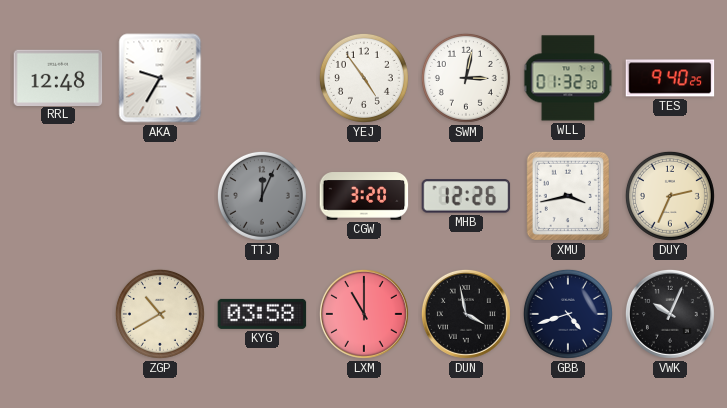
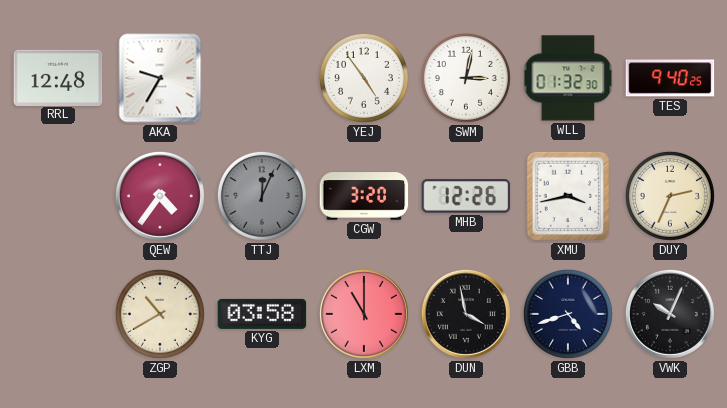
QEW: none -> 4:36 (160, 196)
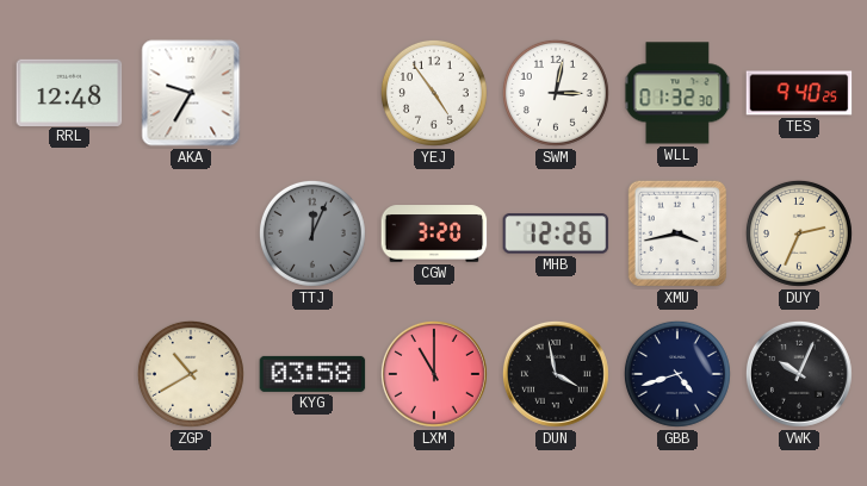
QEW: 4:36 -> none (160, 196)
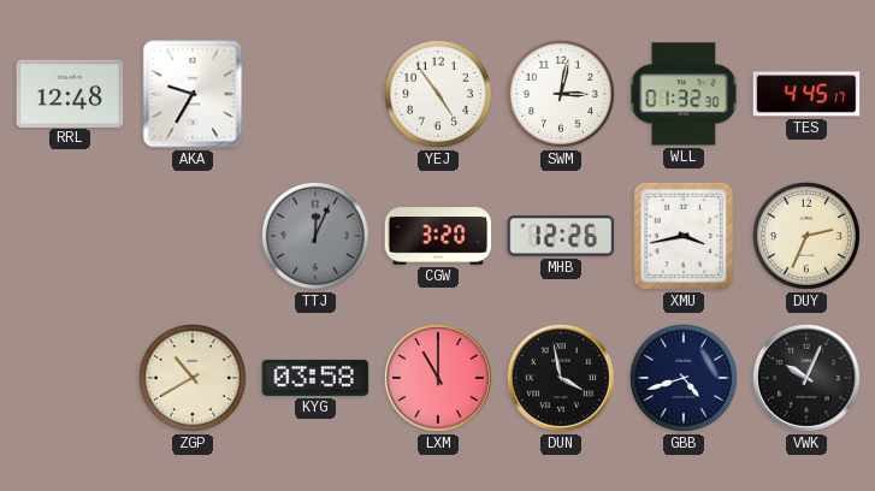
TES: 9:40 -> 4:45 (806, 94)
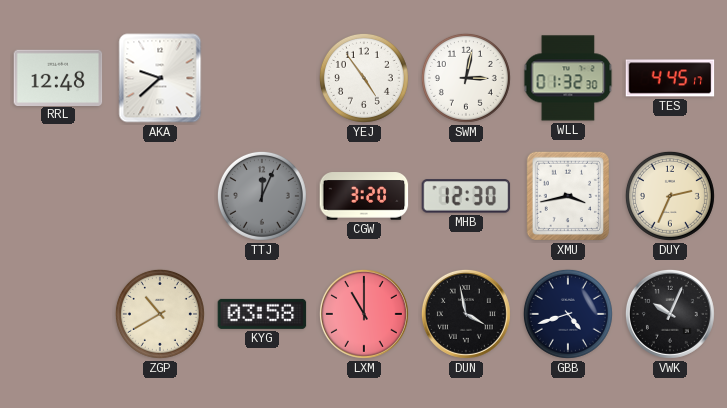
AKA: 9:35 -> 9:38 (160, 78)
MHB: 12:26 -> 12:30 (466, 196)
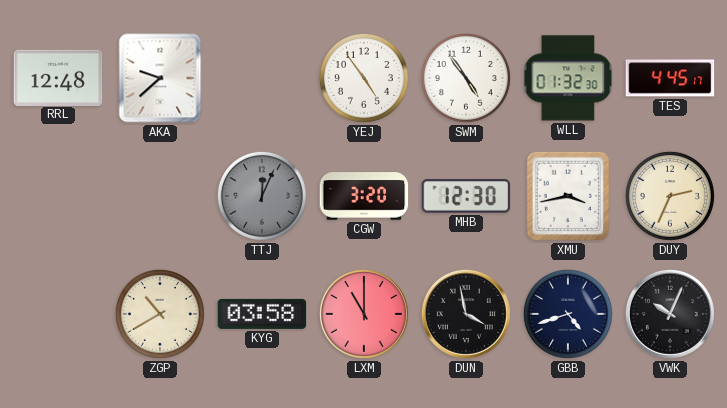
SWM: 3:02 -> 4:54 (466, 78)
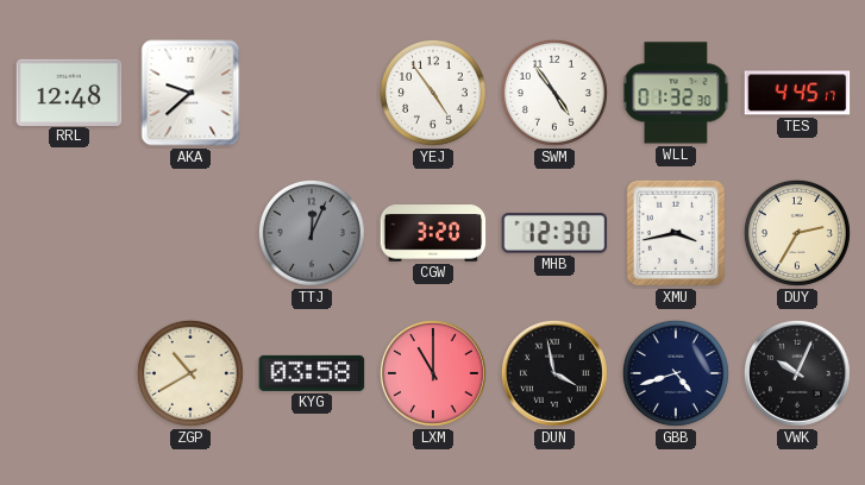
DUY: 2:34 -> 2:35 (797, 233)
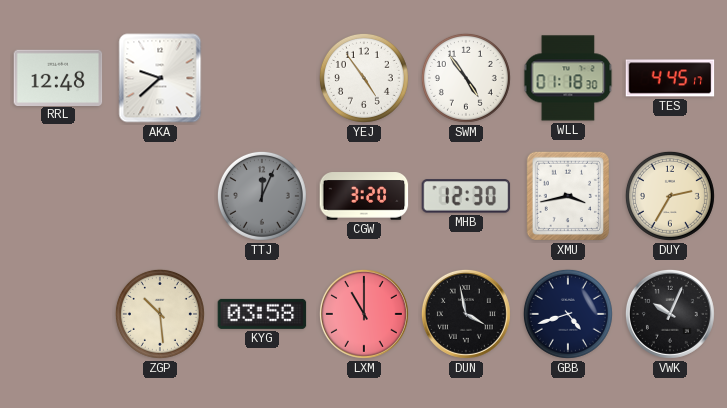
WLL: 01:32 -> 01:18 (568, 78)
ZGP: 10:40 -> 10:29 (160, 314)
